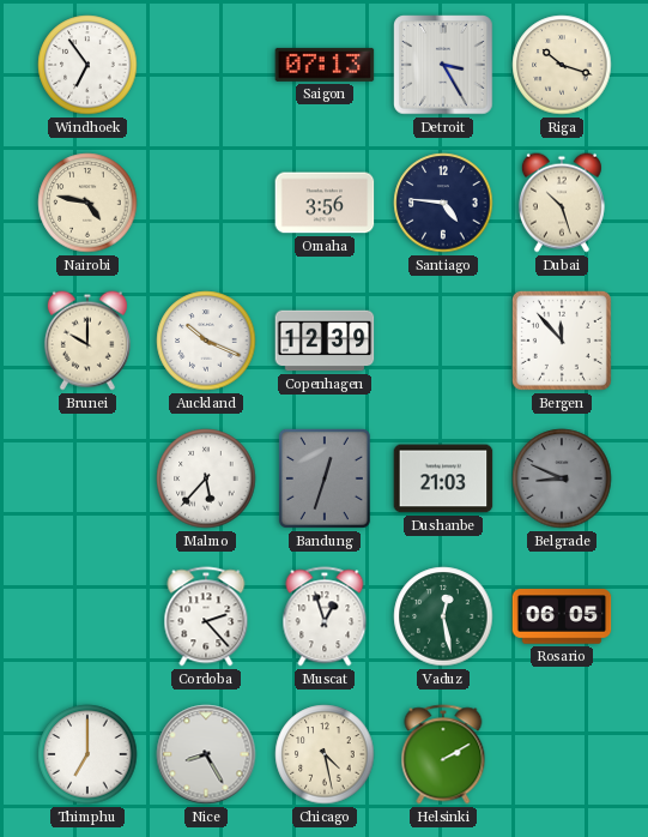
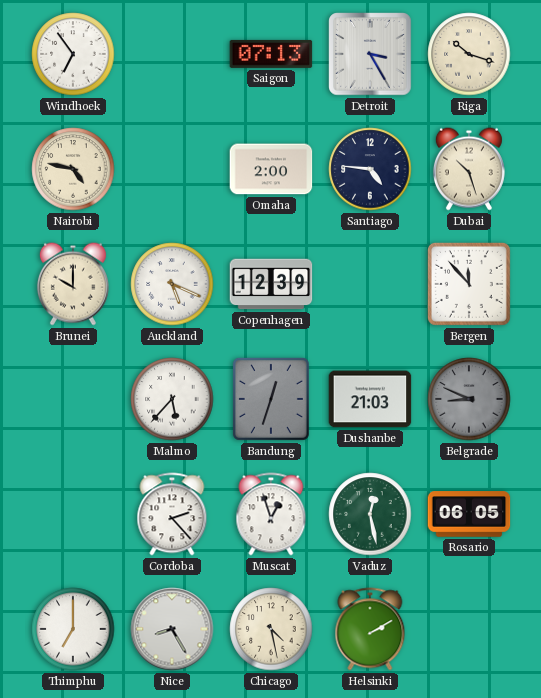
Omaha: 3:56 -> 2:00 (271, 169)
Auckland: 10:19 -> 5:19 (172, 284)
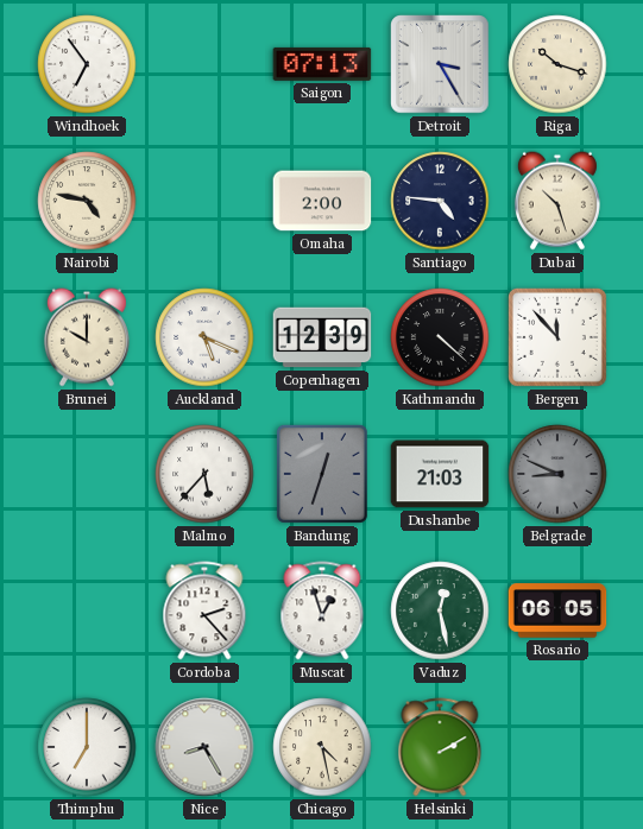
Kathmandu: none -> 4:22 (440, 337)
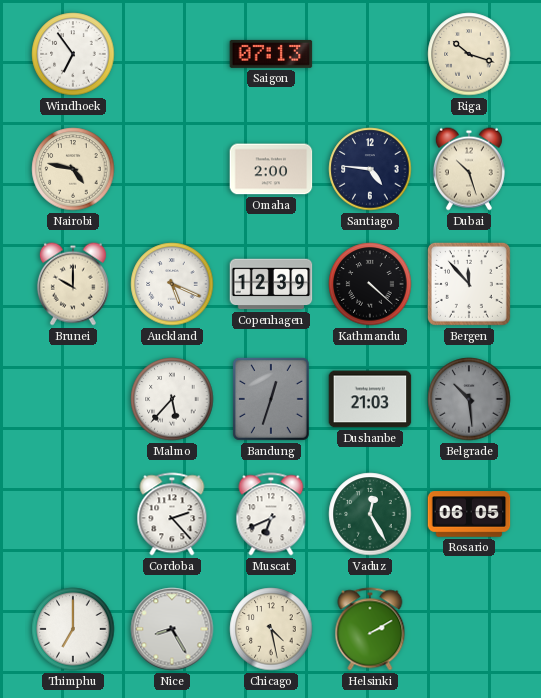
Detroit: 3:25 -> none (440, 64)
Belgrade: 8:49 -> 10:29 (469, 399)
Muscat: 12:57 -> 6:41 (271, 514)
Vaduz: 12:28 -> 12:25 (370, 514)
